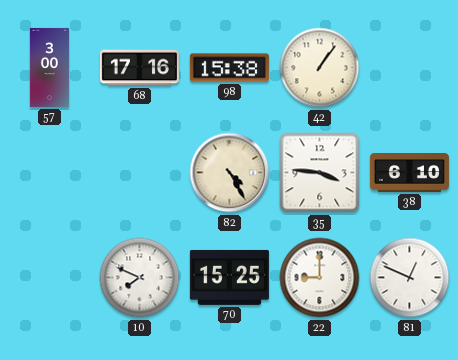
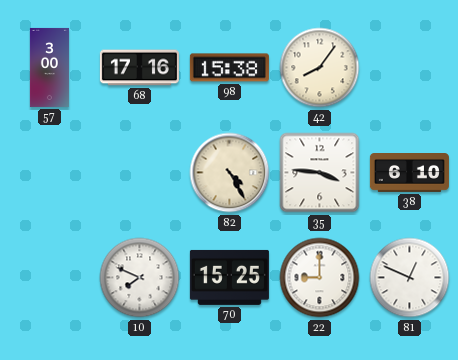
42: 1:06 -> 8:06 (320, 68)
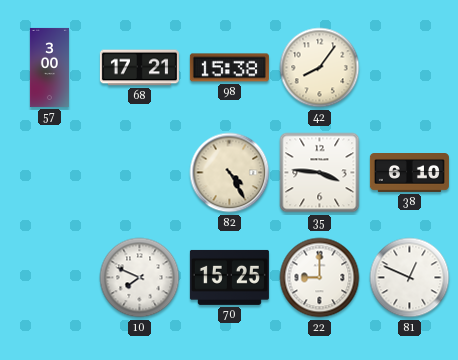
68: 17:16 -> 17:21 (139, 68)
